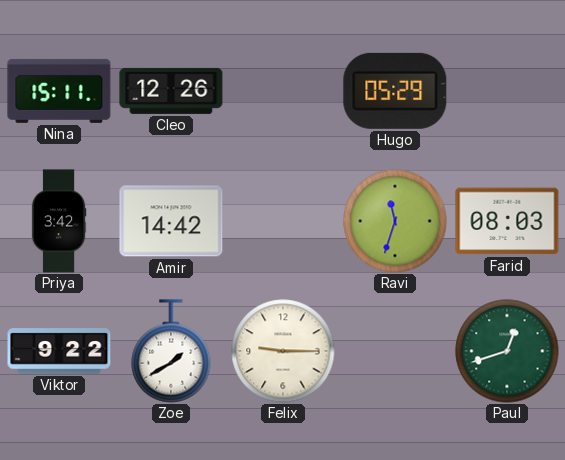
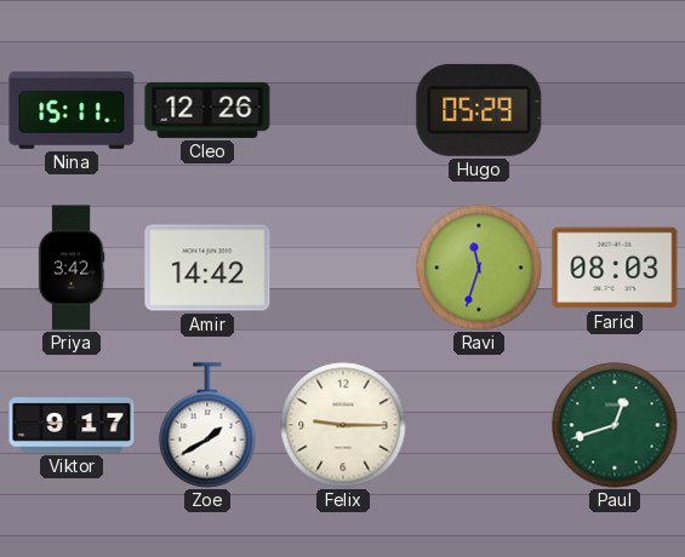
Viktor: 9:22 -> 9:17 (72, 425)
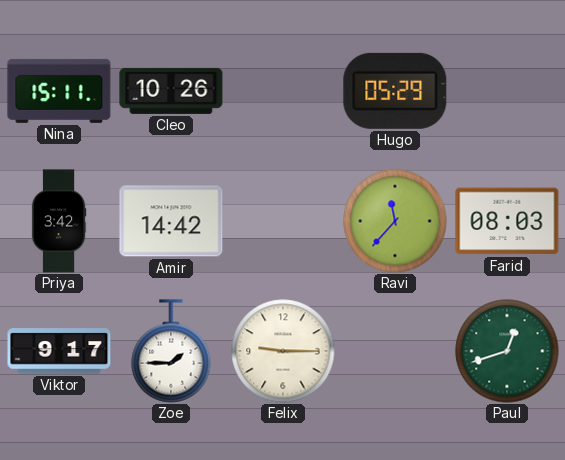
Cleo: 12:26 -> 10:26 (171, 91)
Ravi: 11:33 -> 11:37 (395, 221)
Zoe: 1:40 -> 1:45 (171, 351)
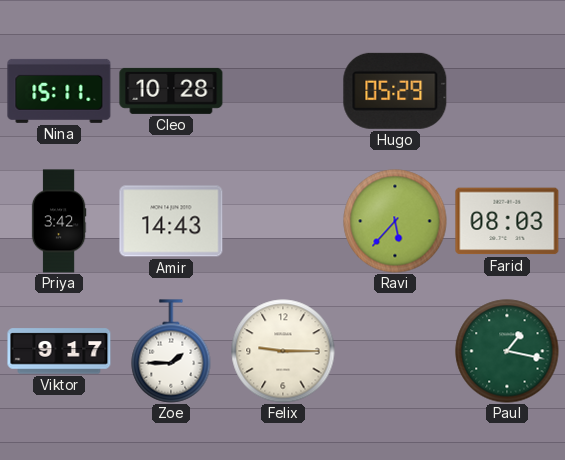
Cleo: 10:26 -> 10:28 (171, 91)
Amir: 14:42 -> 14:43 (171, 221)
Ravi: 11:37 -> 5:37 (395, 221)
Paul: 12:42 -> 1:17 (507, 351)
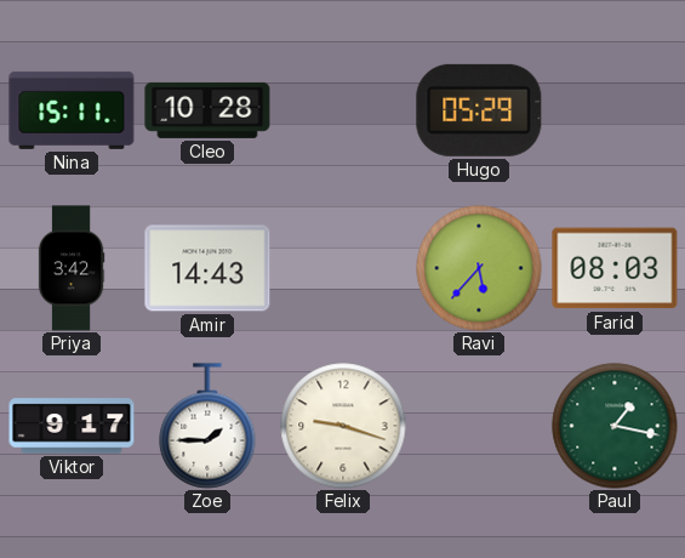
Felix: 9:15 -> 9:18 (343, 426)
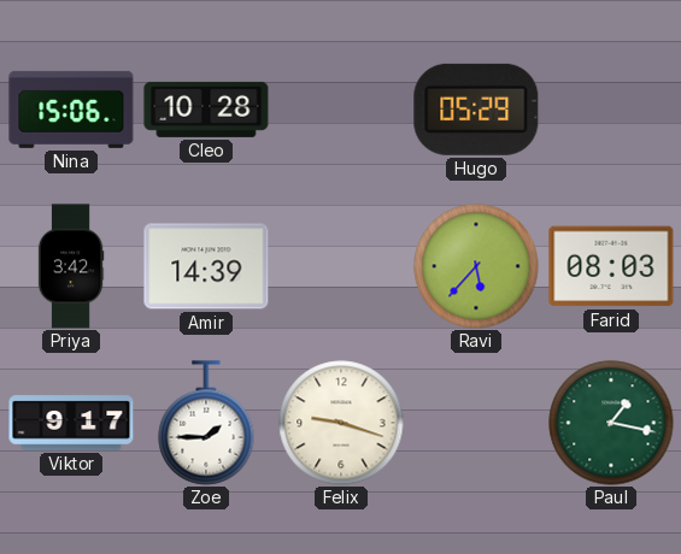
Nina: 15:11 -> 15:06 (71, 110)
Amir: 14:43 -> 14:39 (206, 266)
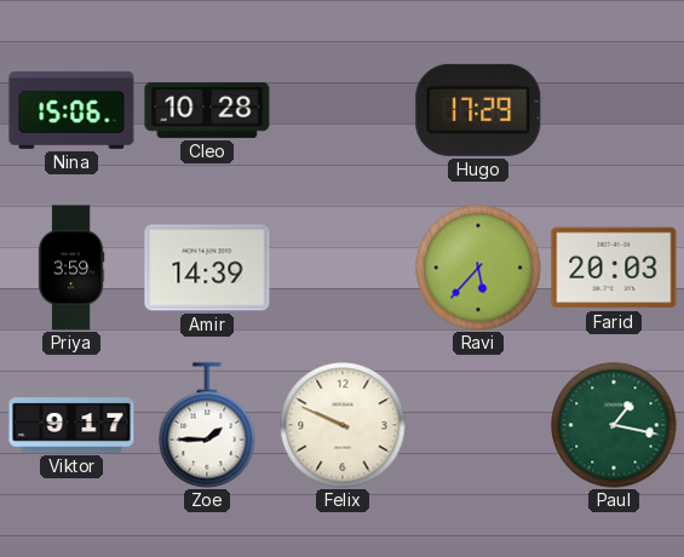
Hugo: 05:29 -> 17:29 (478, 110)
Priya: 3:42 -> 3:59 (71, 268)
Farid: 08:03 -> 20:03 (614, 268)
Felix: 9:18 -> 9:49 (343, 425)
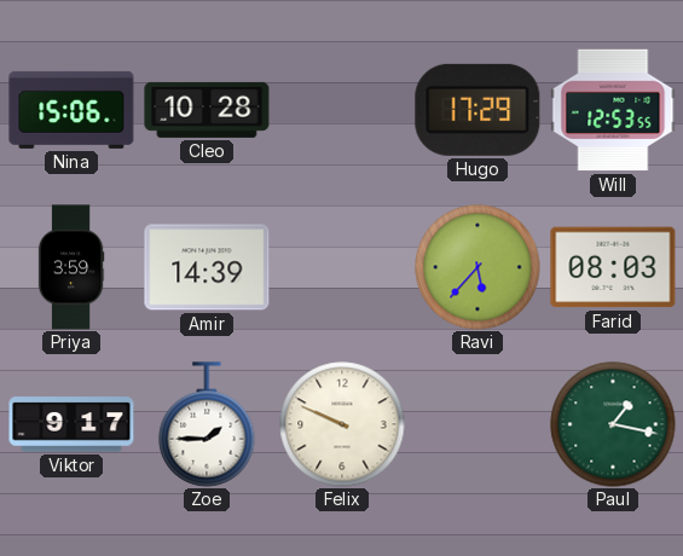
Will: none -> 12:53 (613, 110)
Farid: 20:03 -> 08:03 (613, 267)
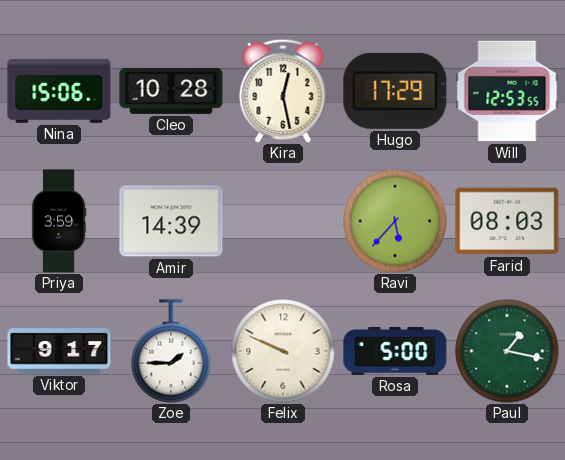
Kira: none -> 12:28 (283, 91)
Rosa: none -> 5:00 (395, 351)
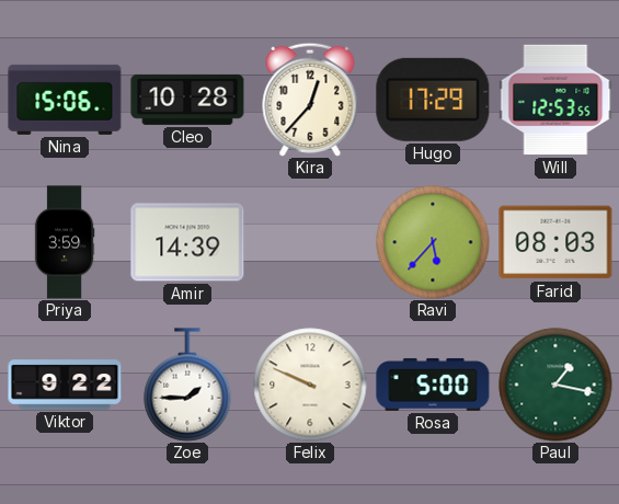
Kira: 12:28 -> 12:37 (310, 100)
Viktor: 9:17 -> 9:22 (65, 385)
